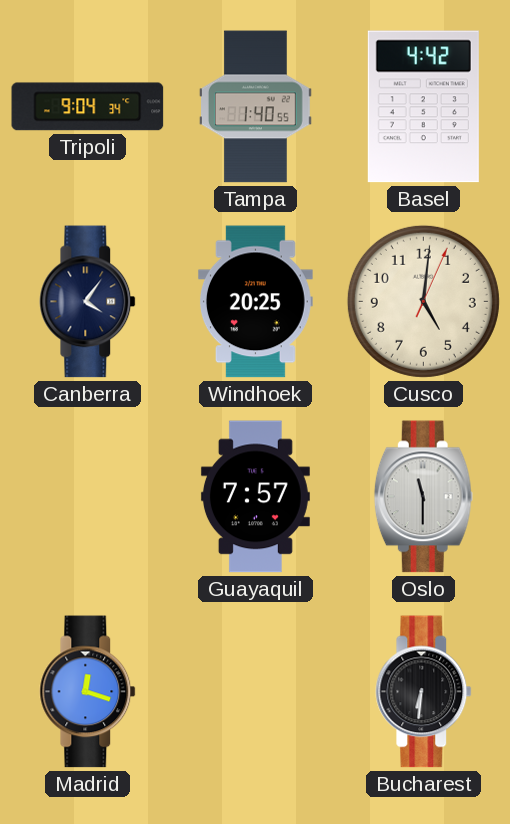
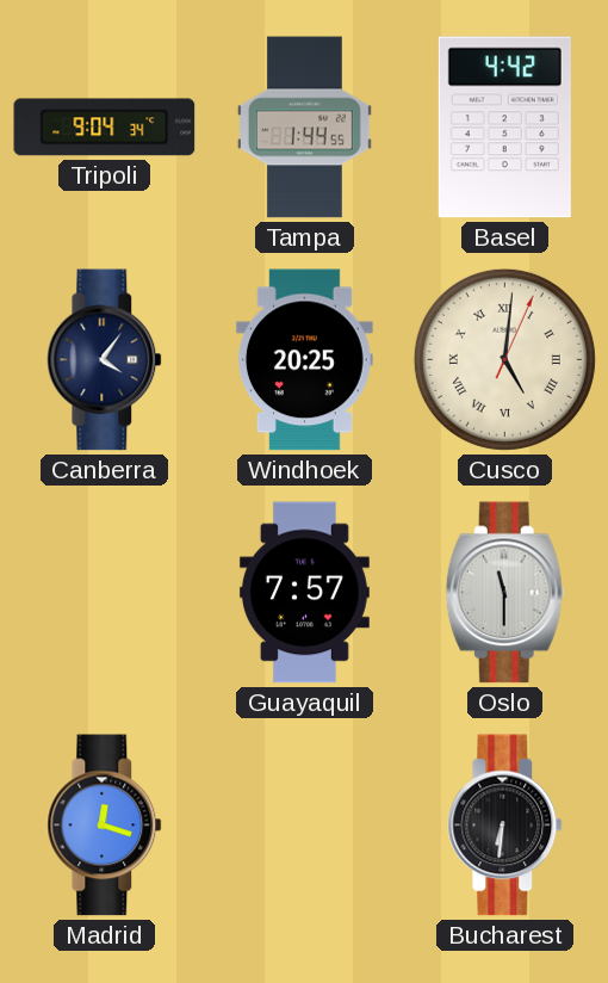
Tampa: 1:40 -> 1:44 (304, 128)
Cusco numerals: Arabic -> Roman (504, 359)
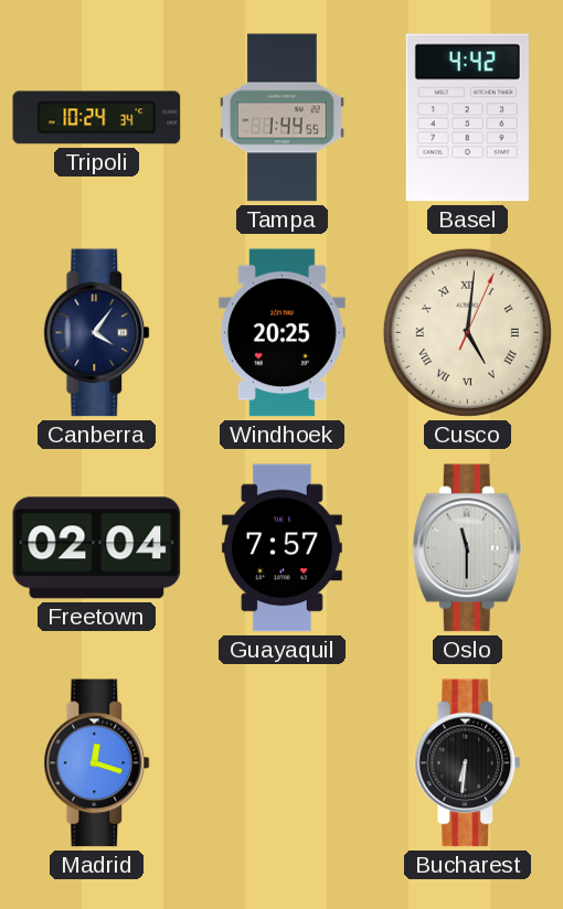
Tripoli: 9:04 -> 10:24 (97, 118)
Freetown: none -> 02:04 (97, 548)
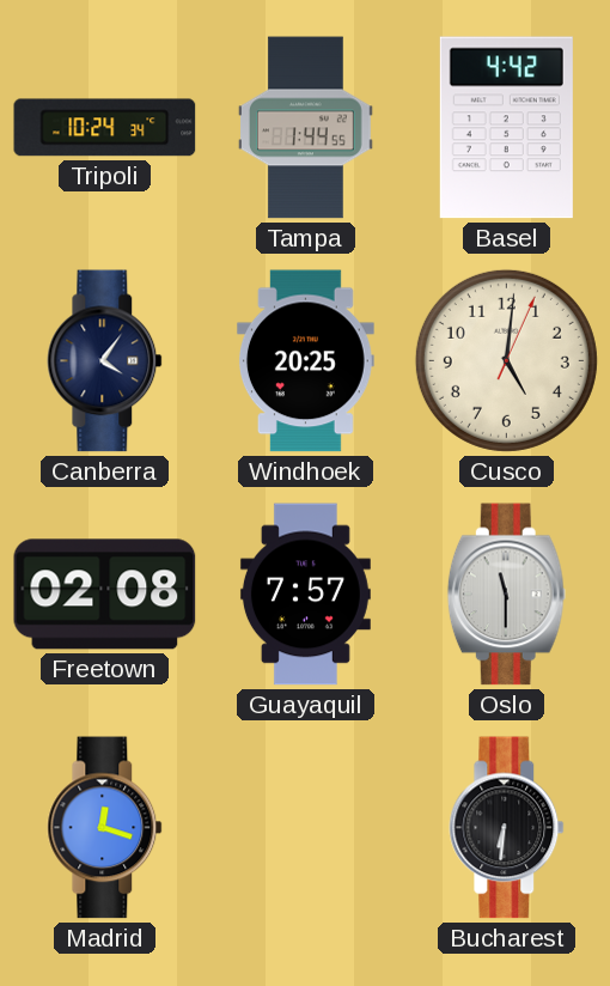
Cusco numerals: Roman -> Arabic (506, 360)
Freetown: 02:04 -> 02:08 (105, 595)
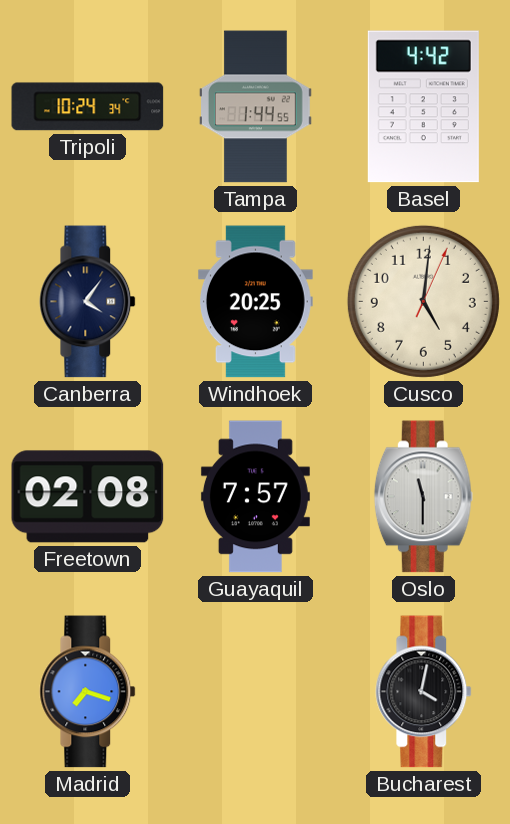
Madrid: 12:18 -> 7:18 (88, 692)
Bucharest: 6:31 -> 4:02 (424, 692)
